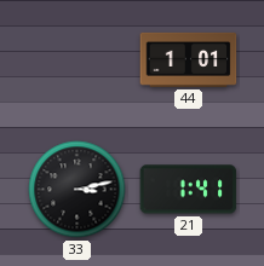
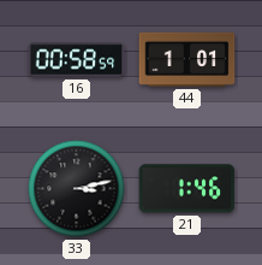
16: none -> 00:58 (77, 60)
21: 1:41 -> 1:46 (187, 189)
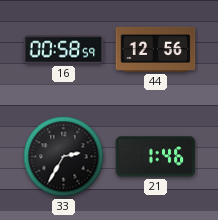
44: 1:01 -> 12:56 (156, 49)
33: 3:13 -> 2:35 (64, 157)
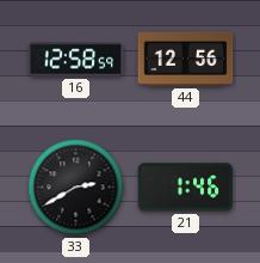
16: 00:58 -> 12:58 (76, 60)
33: 2:35 -> 2:40 (76, 188)
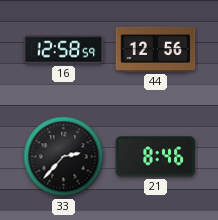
33: 2:40 -> 2:37 (64, 157)
21: 1:46 -> 8:46 (156, 157)
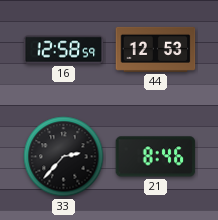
44: 12:56 -> 12:53 (156, 49)
